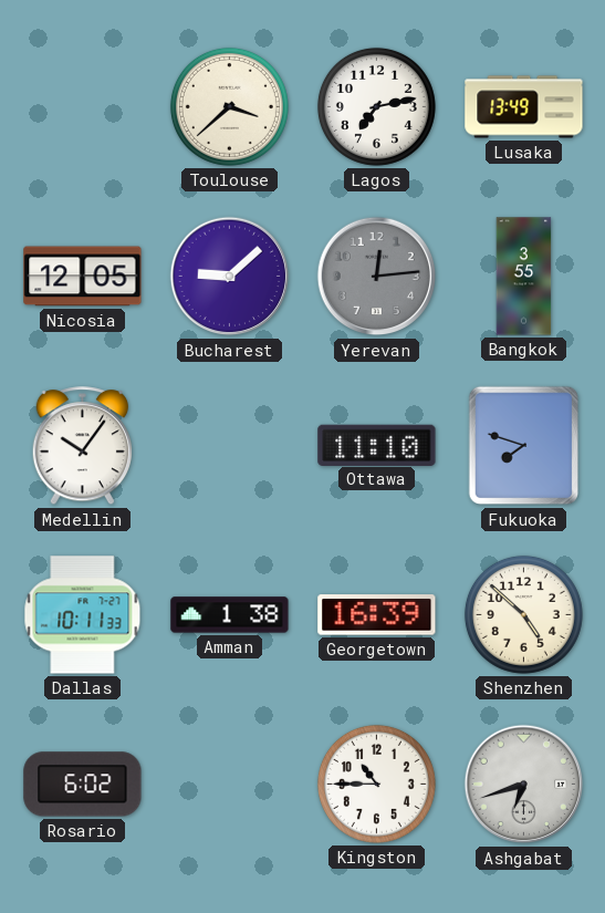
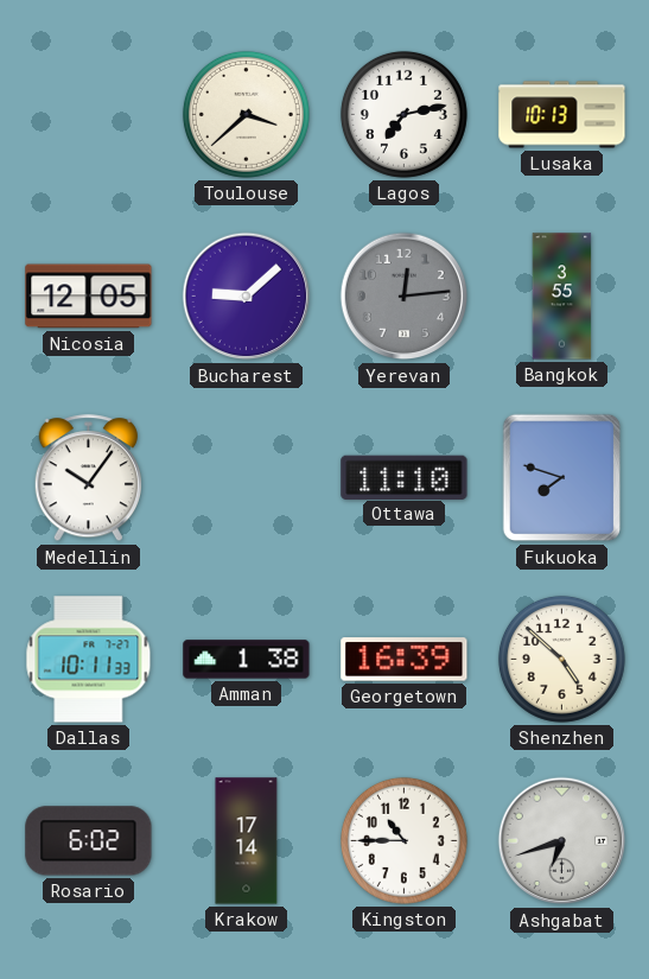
Lusaka: 13:49 -> 10:13 (562, 115)
Krakow: none -> 17:14 (247, 841)
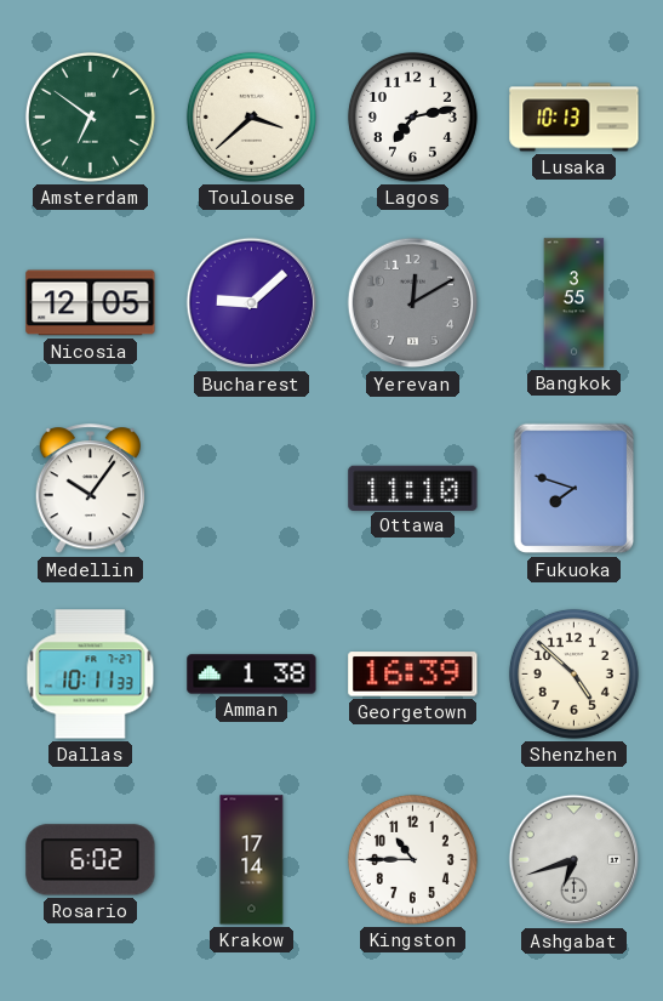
Amsterdam: none -> 6:51 (90, 116)
Yerevan: 12:14 -> 12:10 (413, 303)
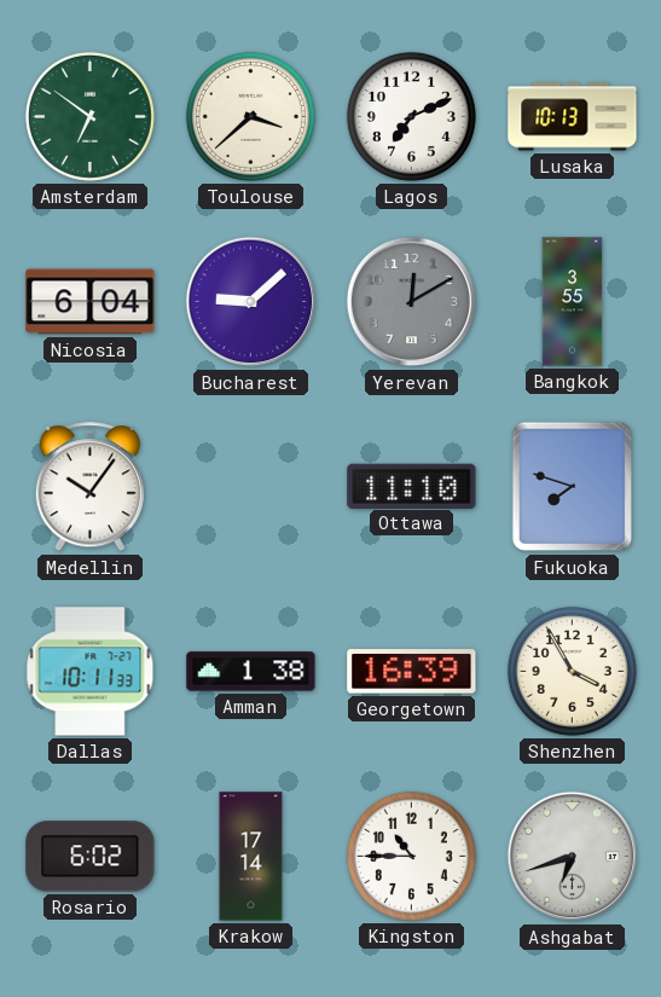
Lagos: 7:13 -> 7:11 (411, 116)
Nicosia: 12:05 -> 6:04 (91, 302)
Shenzhen: 4:52 -> 3:55 (572, 671)
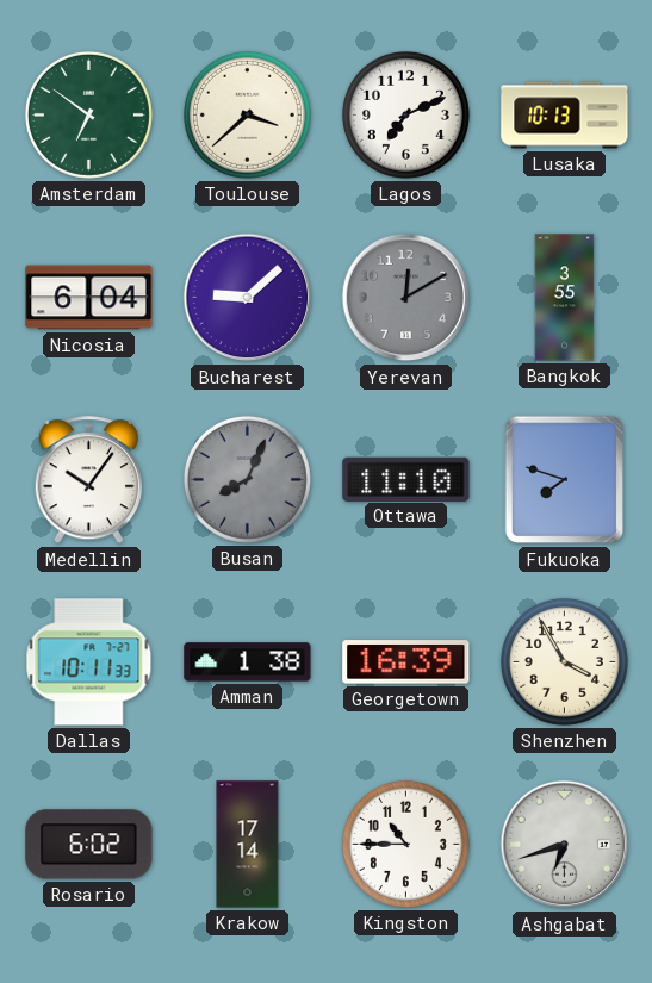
Busan: none -> 8:04 (247, 479)
